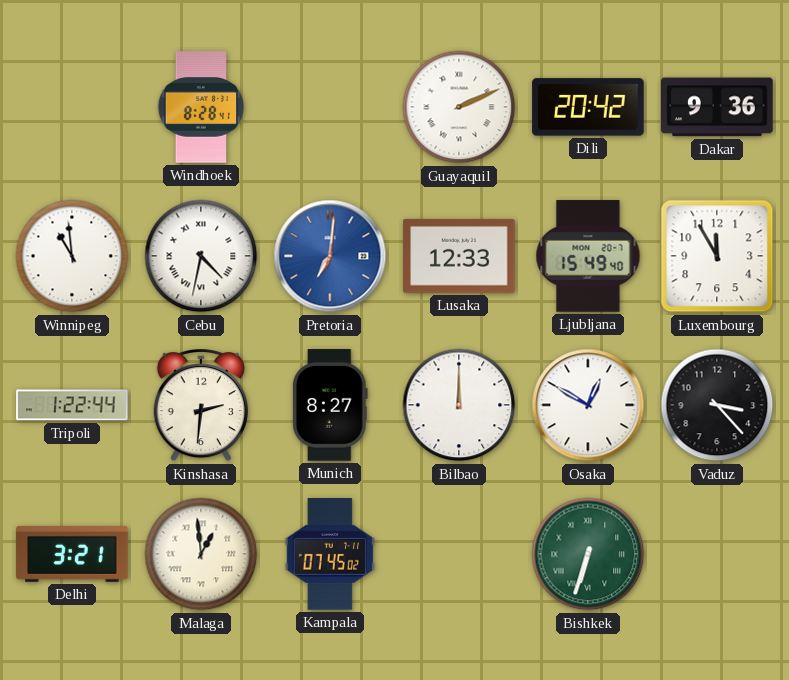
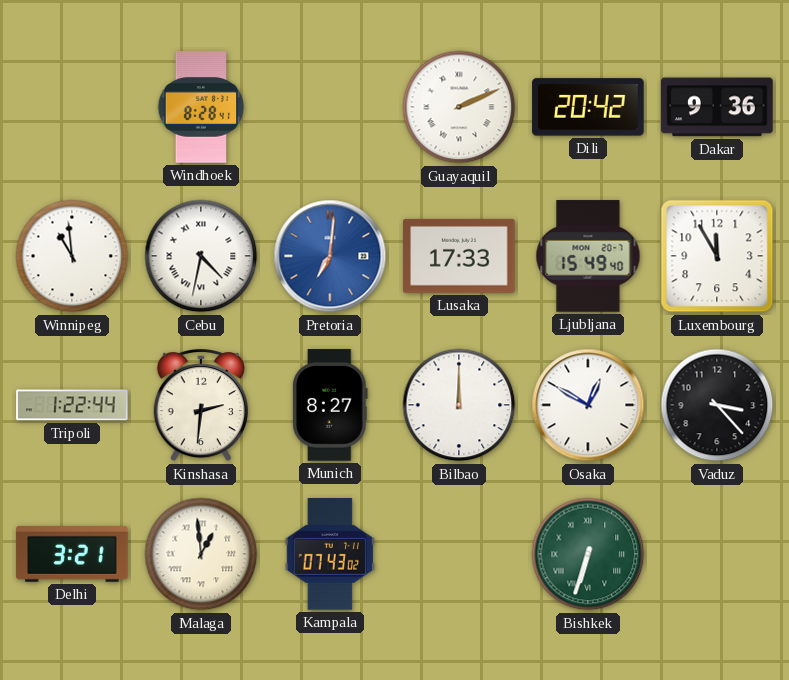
Lusaka: 12:33 -> 17:33 (459, 256)
Kampala: 07:45 -> 07:43 (329, 554)
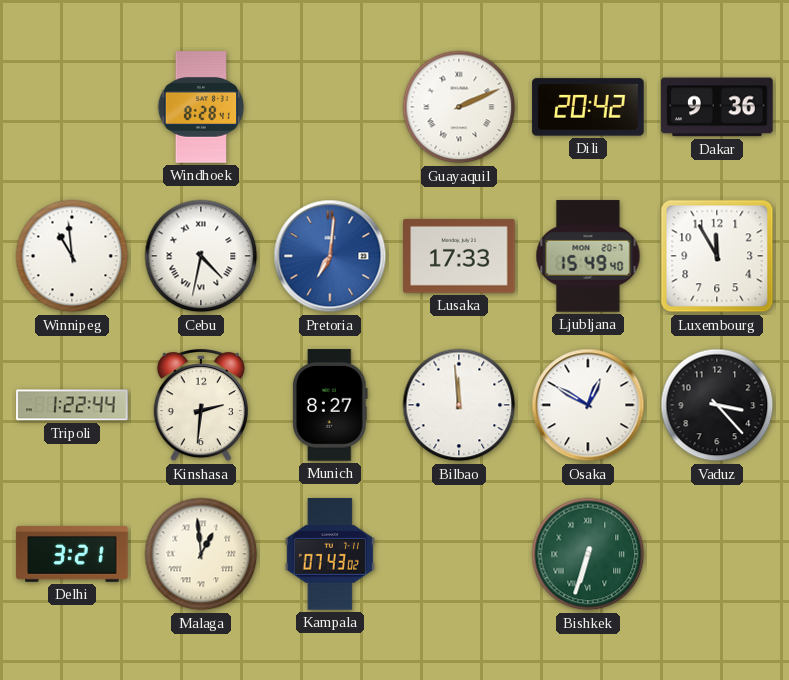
Bilbao: 12:00 -> 11:59 (459, 405)
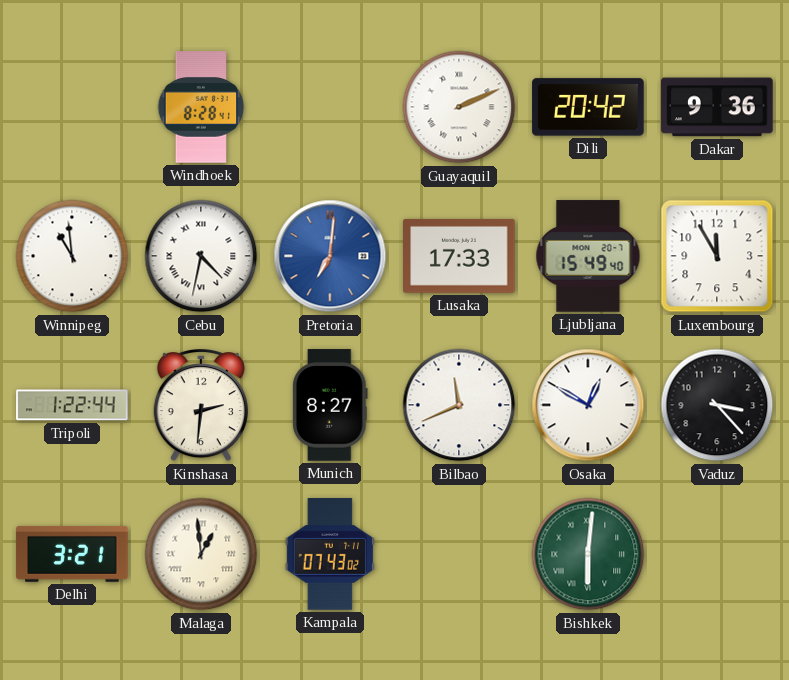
Bilbao: 11:59 -> 11:41 (459, 405)
Bishkek: 6:33 -> 6:01 (588, 554)
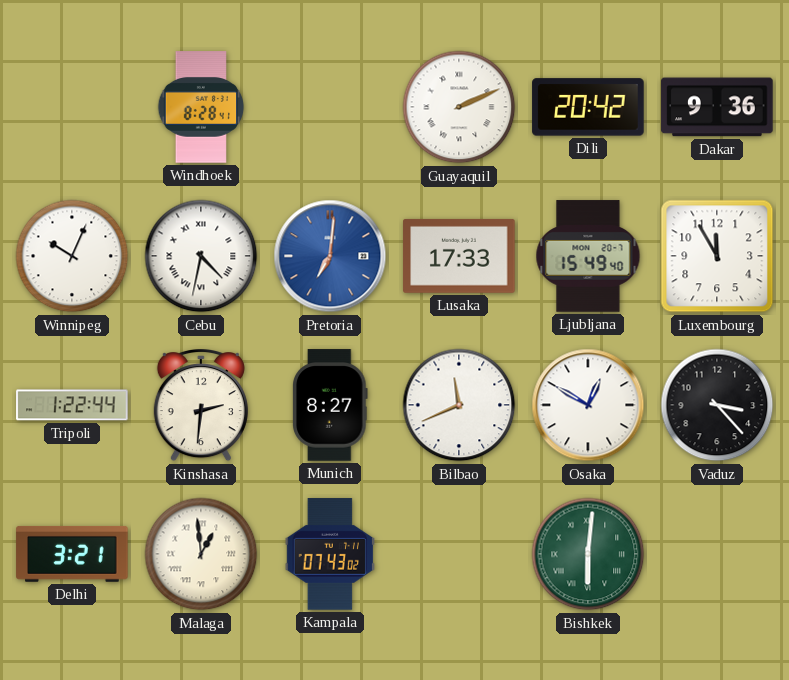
Winnipeg: 10:59 -> 10:04 (72, 256)
